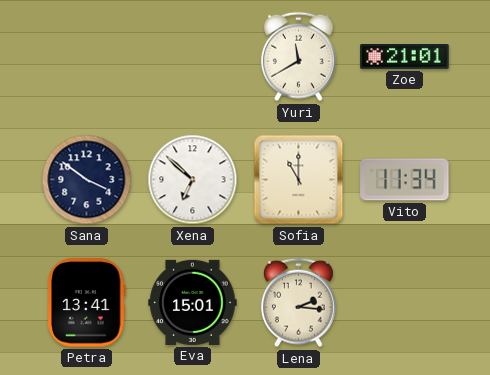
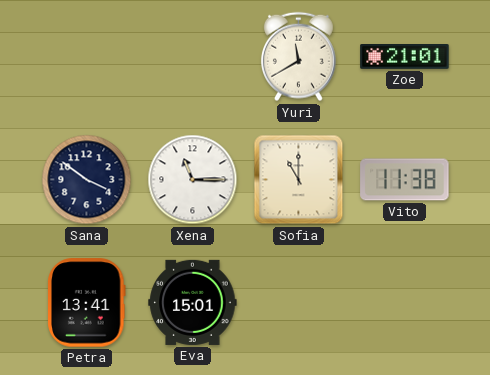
Xena: 6:52 -> 11:15 (193, 180)
Vito: 11:34 -> 11:38 (405, 180)
Lena: 2:16 -> none (298, 303)
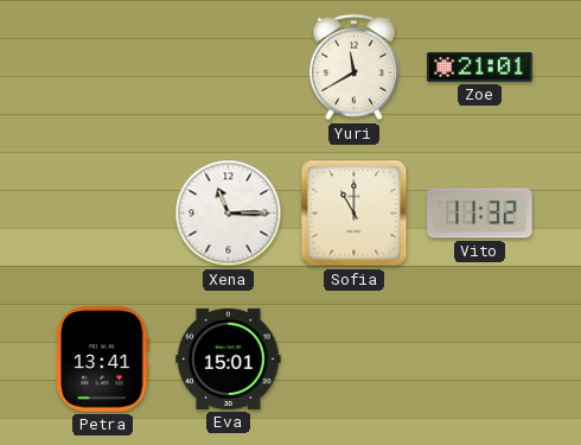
Sana: 3:51 -> none (87, 180)
Vito: 11:38 -> 11:32 (480, 214)
